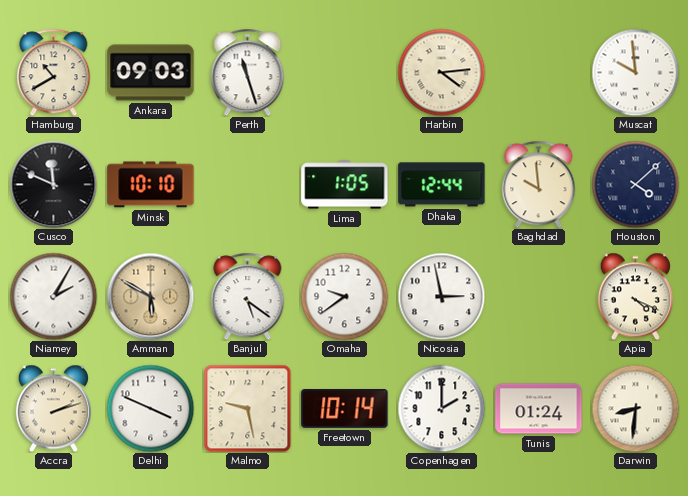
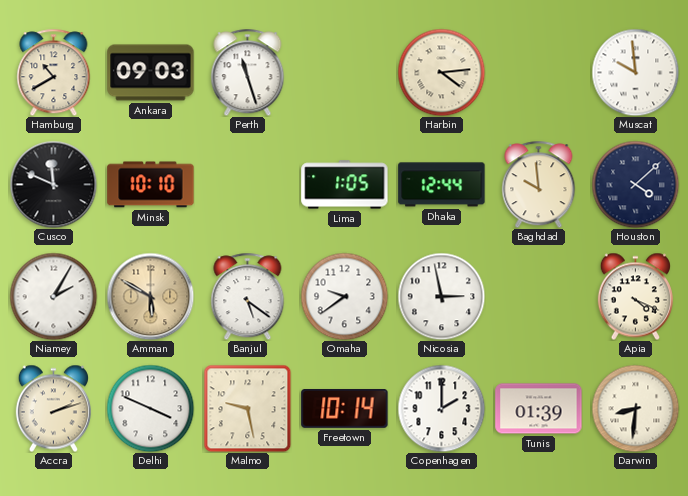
Tunis: 01:24 -> 01:39 (539, 409)
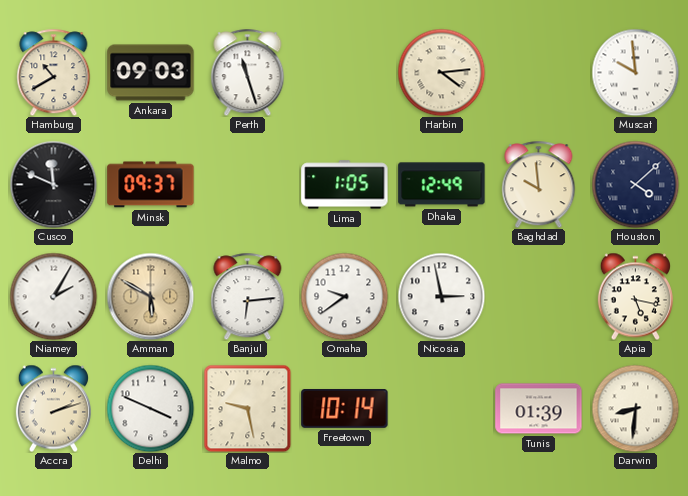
Minsk: 10:10 -> 09:37 (151, 185)
Dhaka: 12:44 -> 12:49 (442, 185)
Banjul: 5:21 -> 6:14 (248, 296)
Apia: 4:19 -> 5:17 (635, 296)
Copenhagen: 2:00 -> none (441, 408)
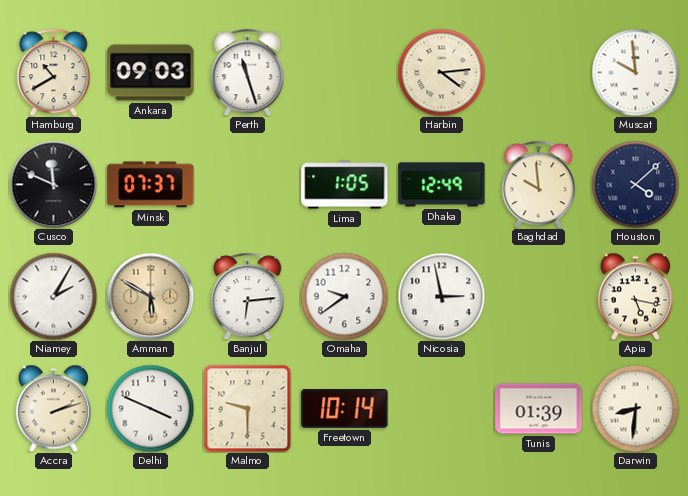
Minsk: 09:37 -> 07:37 (151, 185)
Malmo: 9:28 -> 9:30 (247, 408)
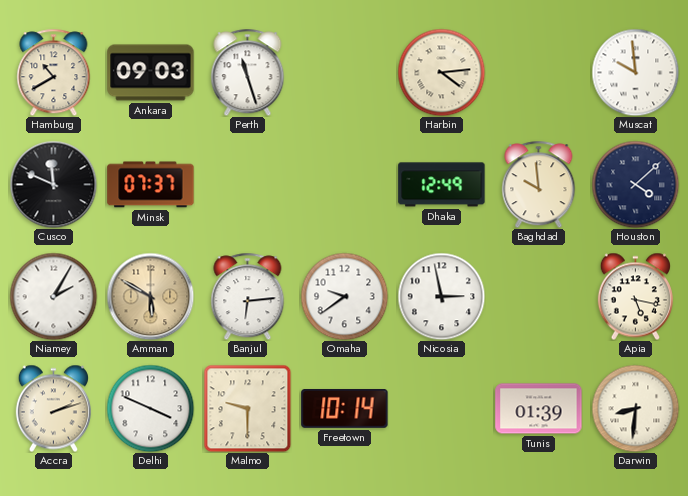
Lima: 1:05 -> none (345, 185)
